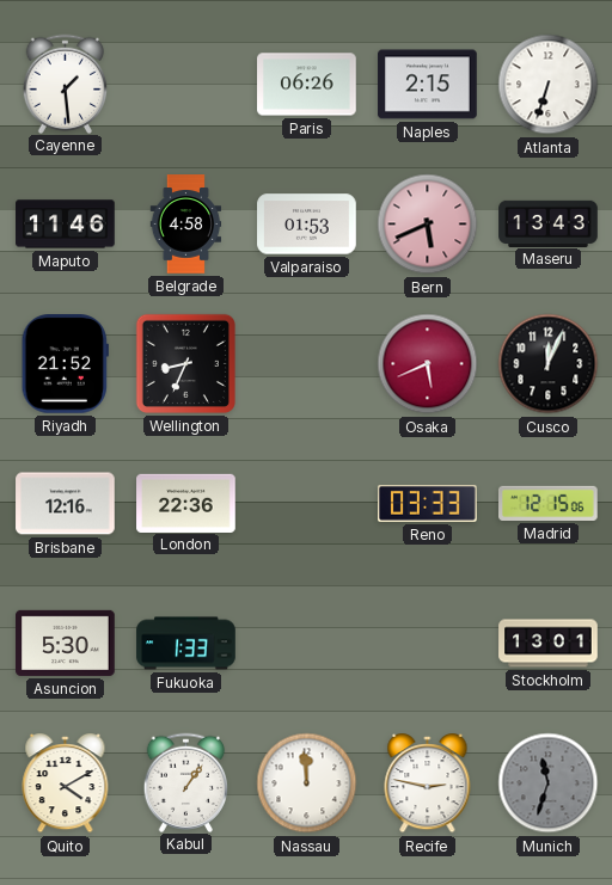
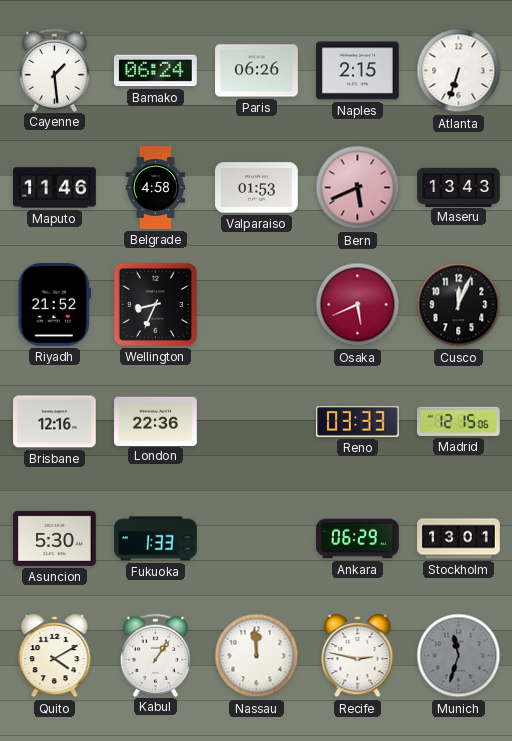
Bamako: none -> 06:24 (156, 71)
Ankara: none -> 06:29 (358, 539)
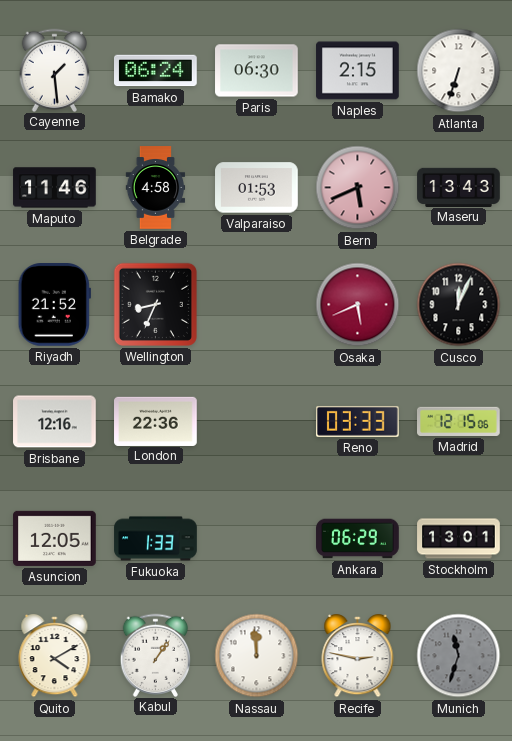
Paris: 06:26 -> 06:30 (257, 71)
Asuncion: 5:30 -> 12:05 (55, 538)
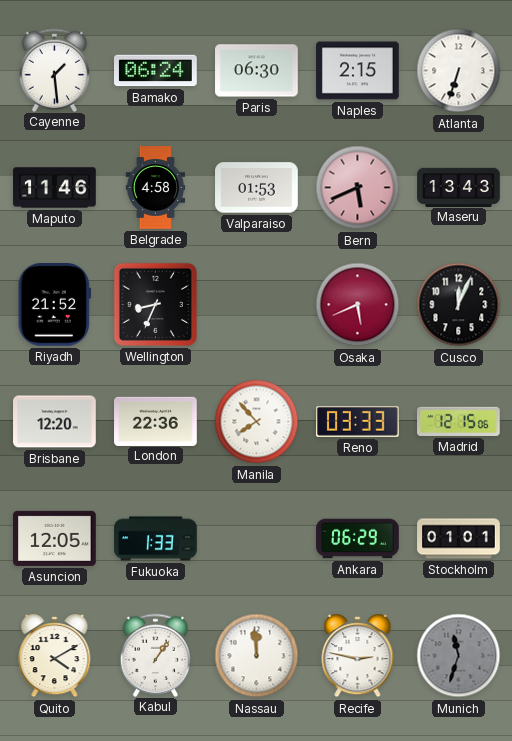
Brisbane: 12:16 -> 12:20 (55, 422)
Manila: none -> 7:53 (257, 422)
Stockholm: 13:01 -> 01:01 (459, 539)
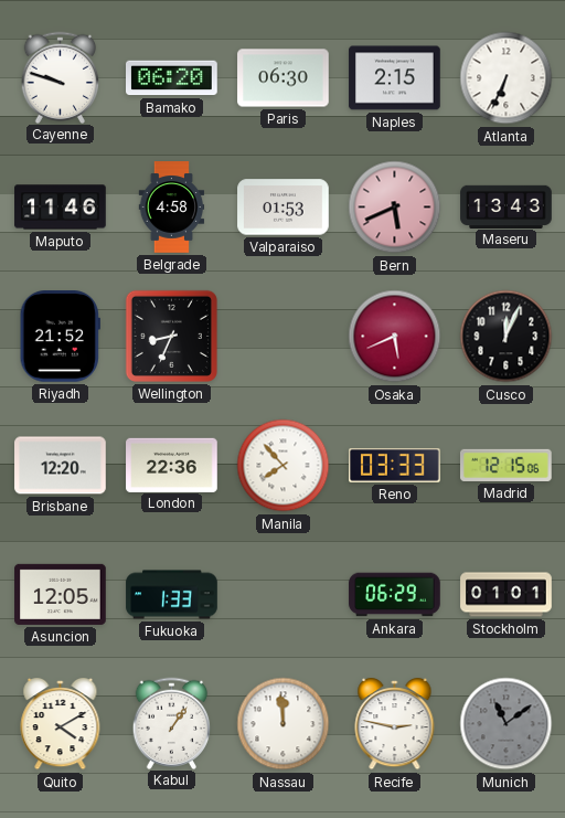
Cayenne: 1:29 -> 9:48 (61, 77)
Bamako: 06:24 -> 06:20 (172, 78)
Atlanta: 6:33 -> 6:34 (507, 78)
Munich: 11:33 -> 11:09 (507, 724)
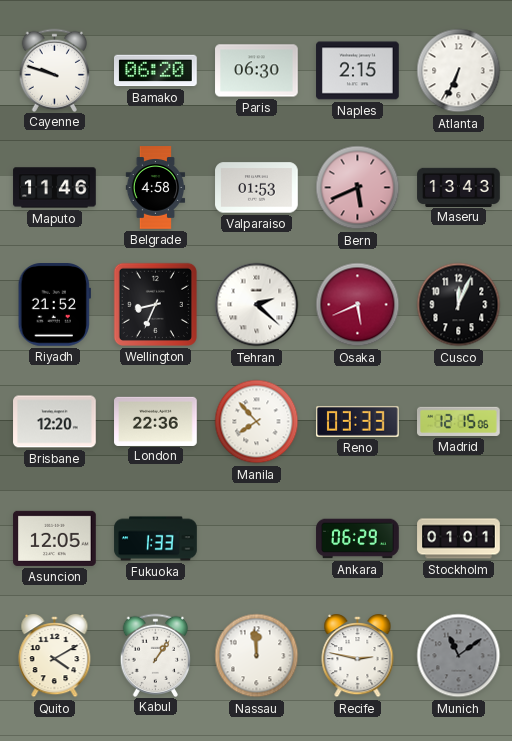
Tehran: none -> 2:22 (257, 305)
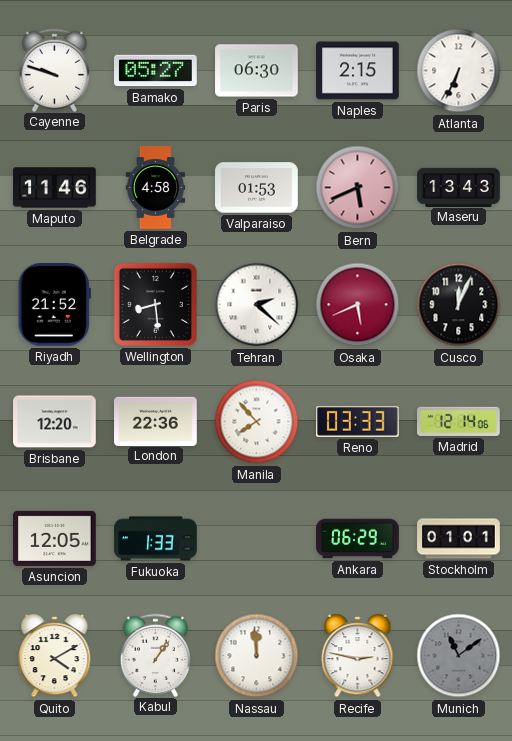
Bamako: 06:20 -> 05:27 (156, 71)
Wellington: 8:34 -> 8:29 (155, 304)
Madrid: 12:15 -> 12:14 (459, 421)
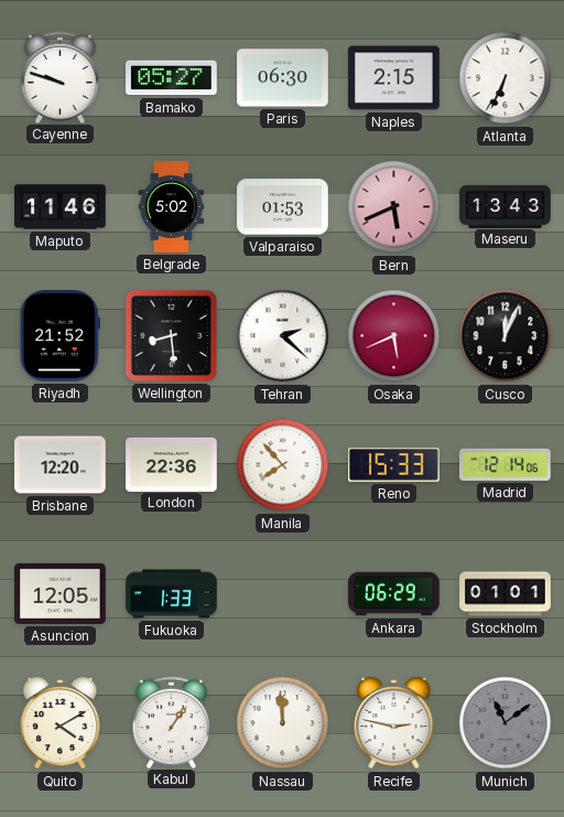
Belgrade: 4:58 -> 5:02 (172, 207)
Reno: 03:33 -> 15:33 (394, 464)
